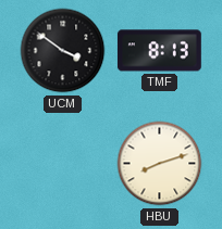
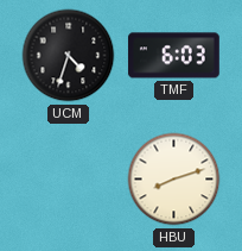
UCM: 3:51 -> 4:33 (69, 56)
TMF: 8:13 -> 6:03 (173, 56)
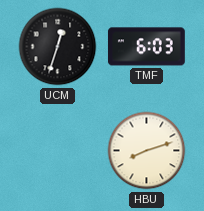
UCM: 4:33 -> 12:33 (58, 47)
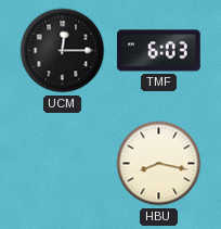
UCM: 12:33 -> 12:15 (63, 51)
HBU: 8:12 -> 8:17 (159, 164)
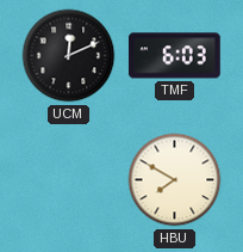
UCM: 12:15 -> 12:11 (69, 56)
HBU: 8:17 -> 7:50 (175, 180)
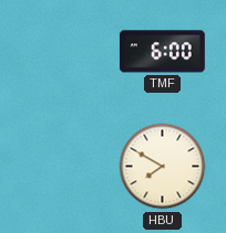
UCM: 12:11 -> none (69, 56)
TMF: 6:03 -> 6:00 (162, 52)
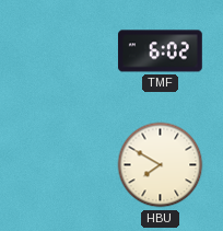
TMF: 6:00 -> 6:02 (160, 51)
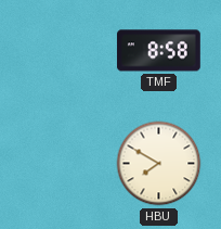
TMF: 6:02 -> 8:58 (158, 51)
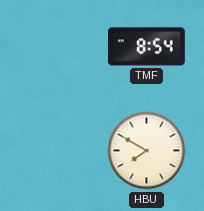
TMF: 8:58 -> 8:54 (146, 47)
